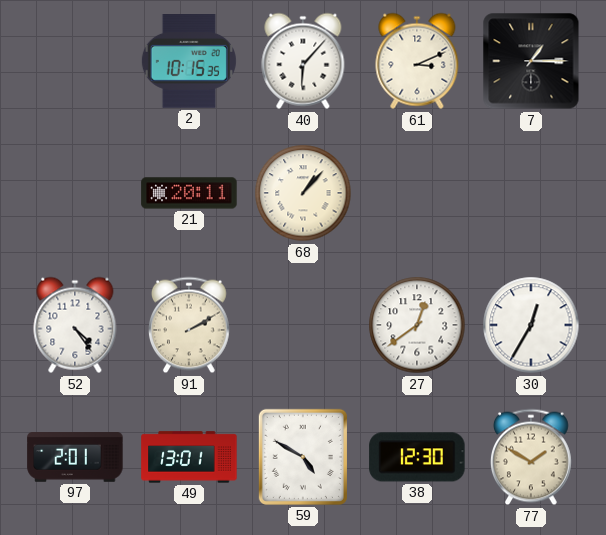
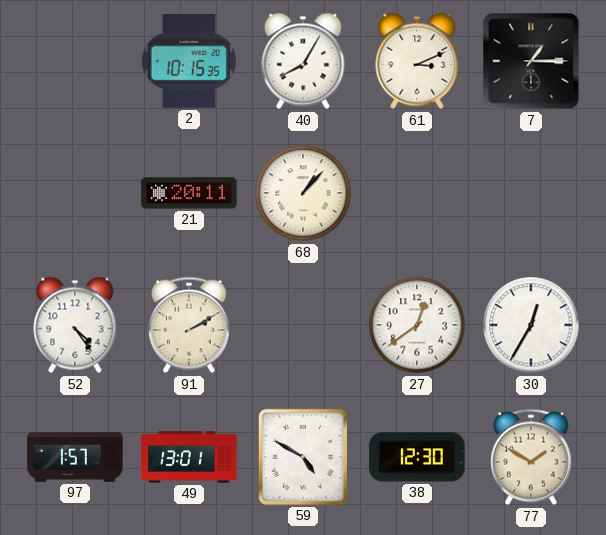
40: 6:07 -> 8:05 (303, 61)
97: 2:01 -> 1:57 (75, 458)
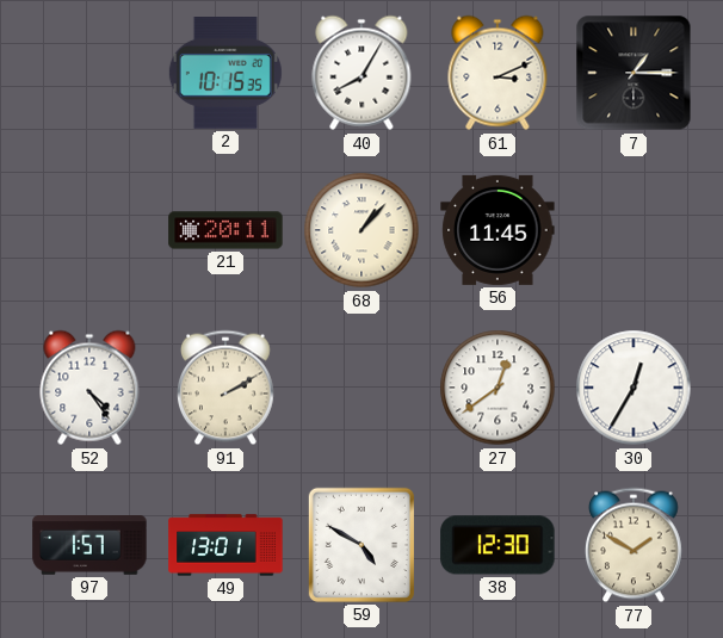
56: none -> 11:45 (498, 230)
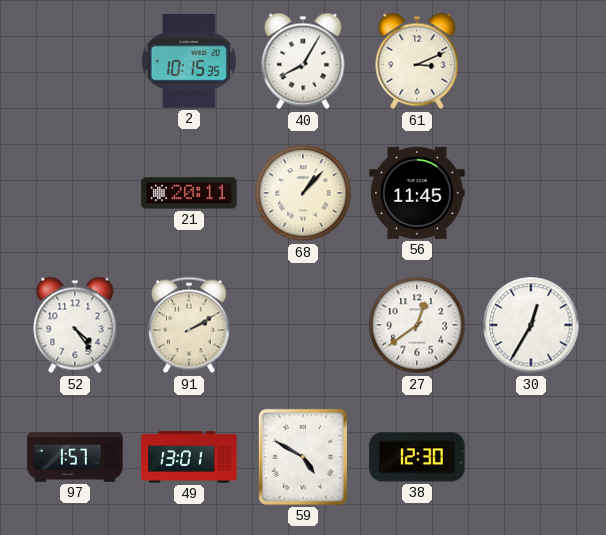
7: 1:15 -> none (634, 73)
77: 1:50 -> none (635, 545)
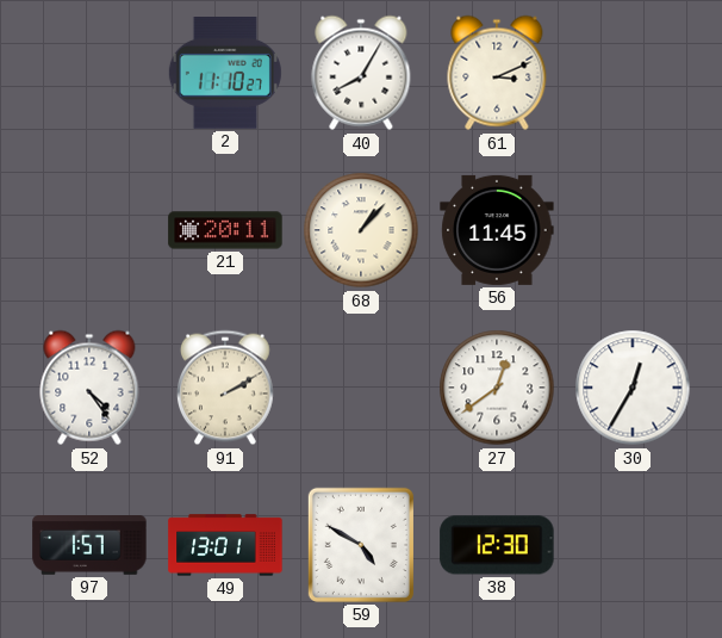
2: 10:15 -> 11:10 (225, 74)
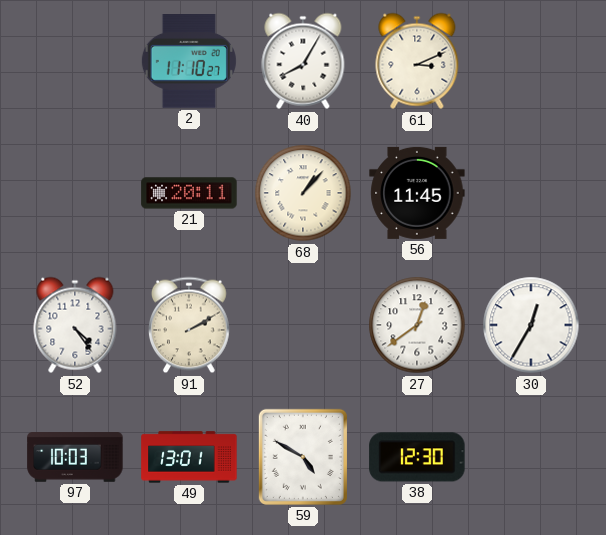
97: 1:57 -> 10:03 (75, 458)
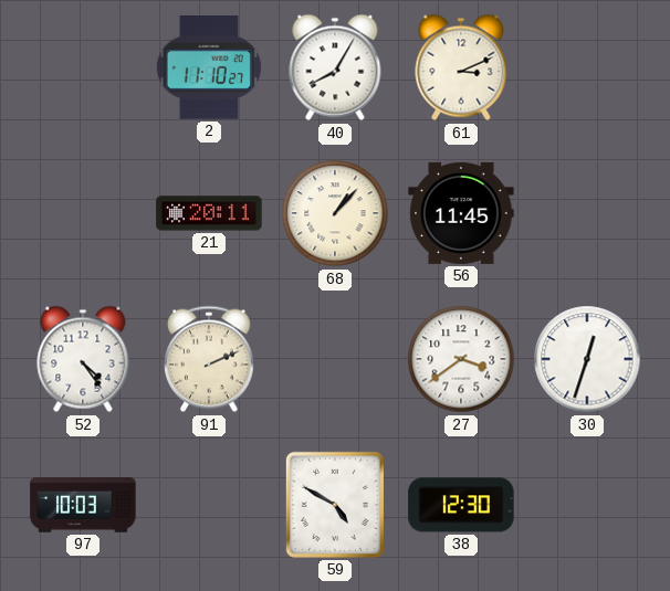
91: 2:10 -> 2:11 (210, 359)
27: 12:39 -> 3:39 (461, 359)
30: 12:35 -> 12:33 (587, 359)
49: 13:01 -> none (189, 457)
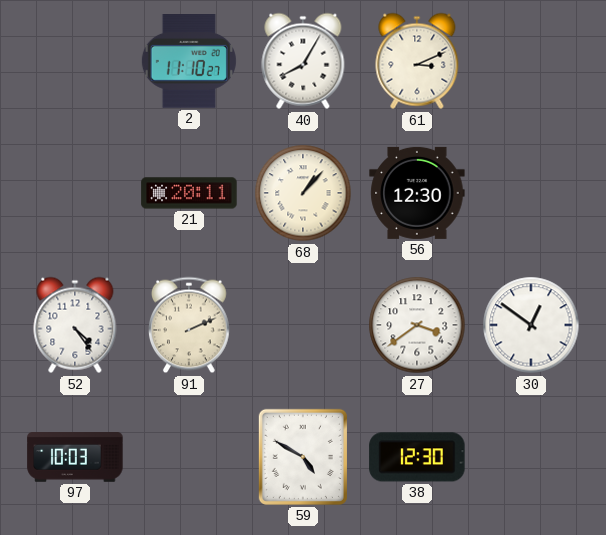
56: 11:45 -> 12:30 (417, 193)
30: 12:33 -> 12:51 (531, 325)
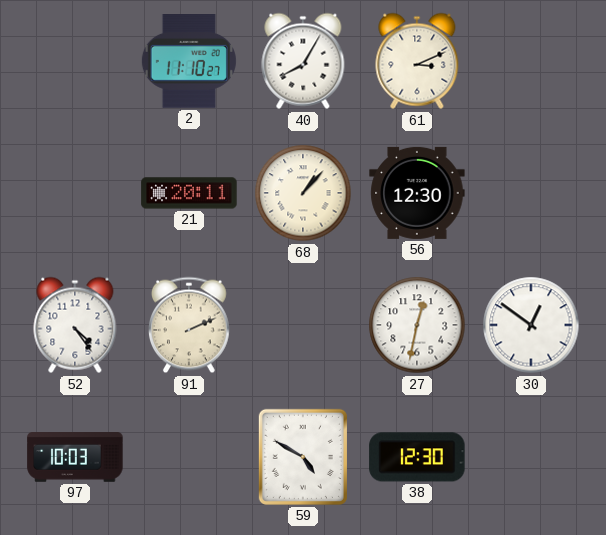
27: 3:39 -> 12:32 (417, 325)
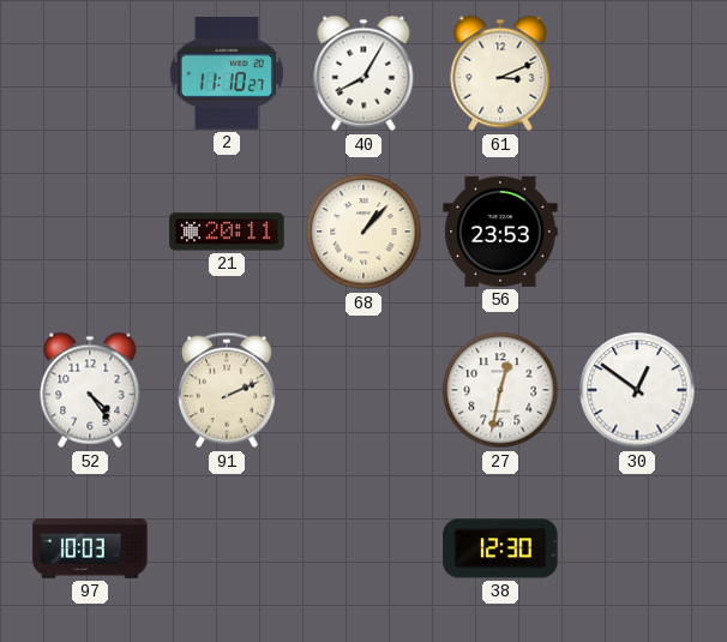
56: 12:30 -> 23:53 (500, 232)
59: 4:50 -> none (303, 457)
